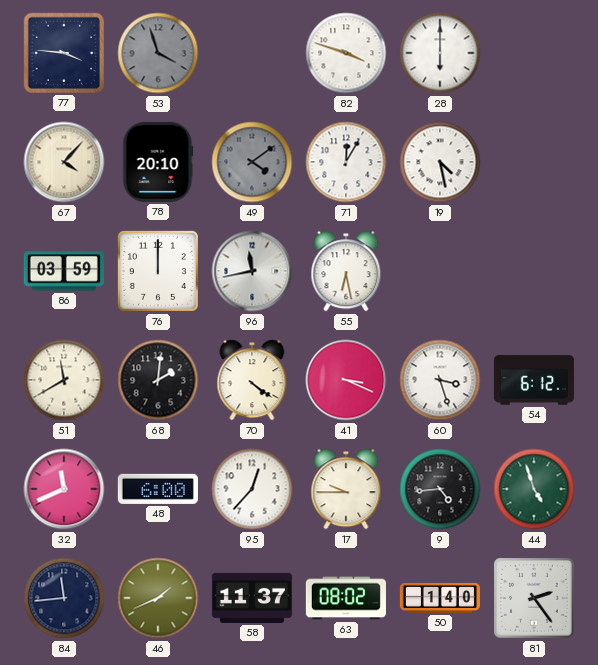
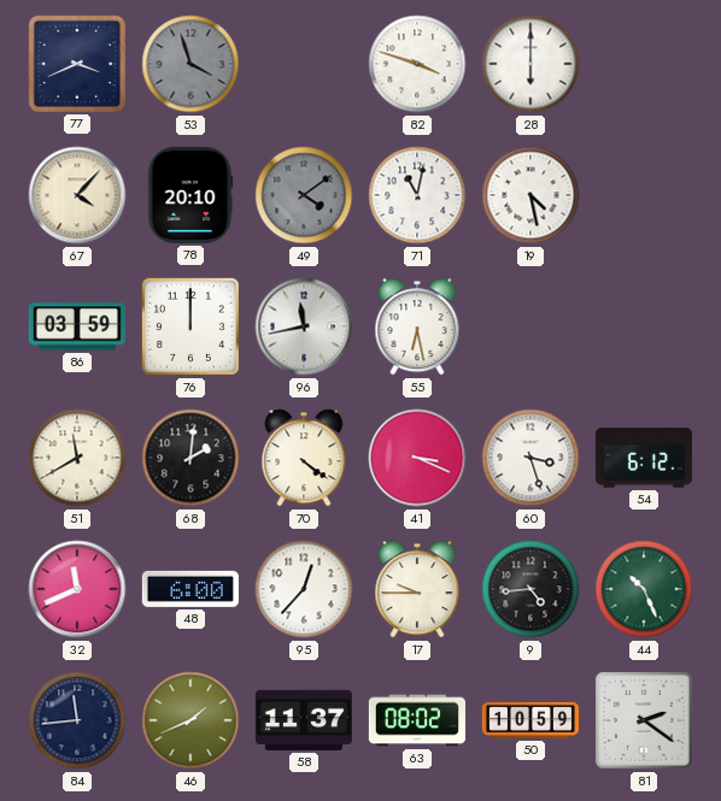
77: 3:46 -> 3:41 (77, 64)
71: 12:05 -> 11:02 (417, 195)
44: 4:57 -> 10:26 (644, 589)
50: 1:40 -> 10:59 (531, 720)
81: 2:24 -> 2:21 (644, 720)
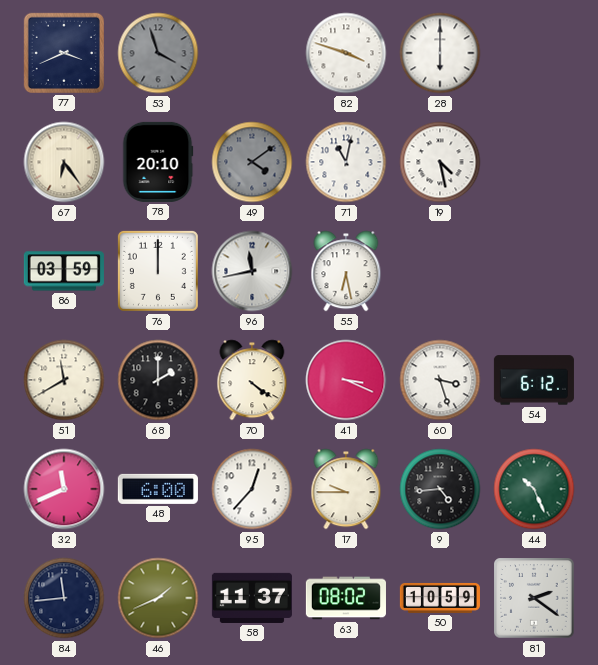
67: 4:07 -> 6:24 (64, 162)
68: 2:01 -> 2:00 (158, 380)
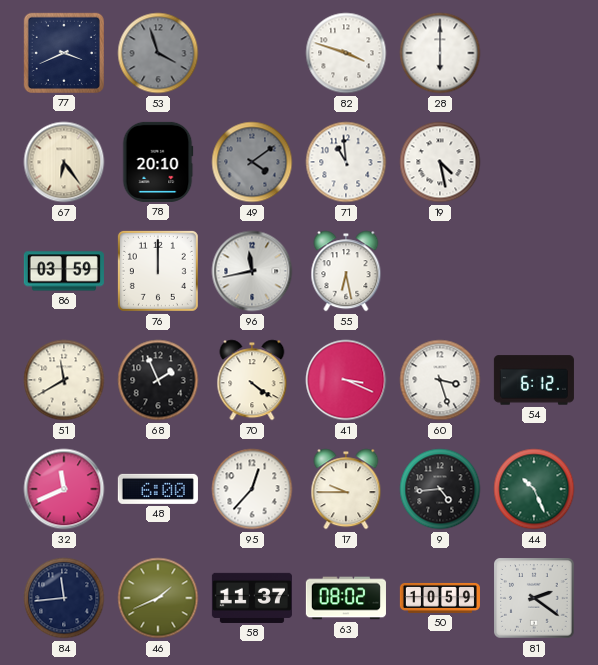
71: 11:02 -> 10:59 (346, 162)
68: 2:00 -> 1:56 (158, 380)
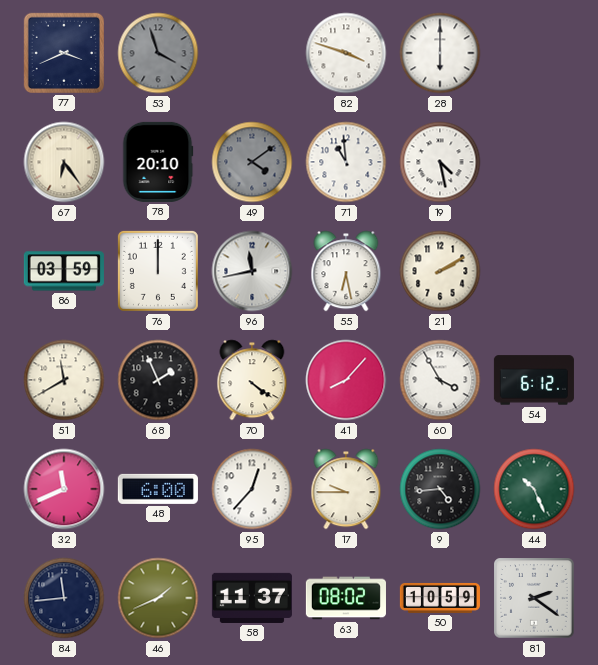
21: none -> 2:10 (440, 271)
41: 3:19 -> 8:07 (346, 380)
60: 3:27 -> 3:55 (440, 380)
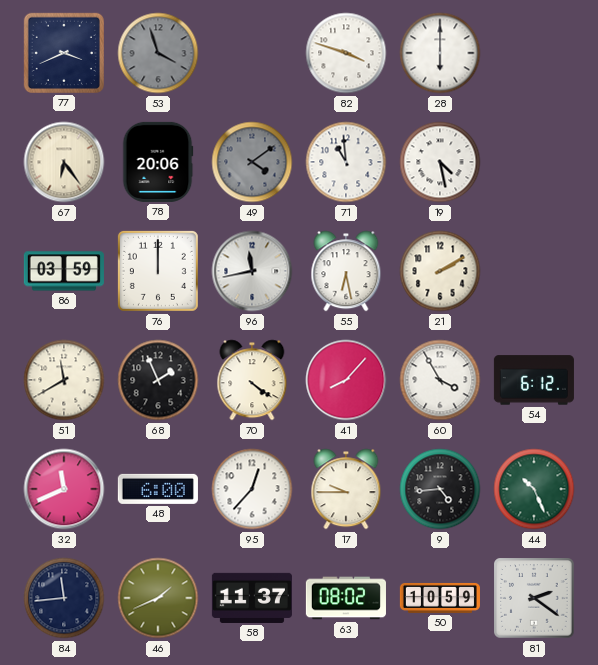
78: 20:10 -> 20:06 (158, 162)
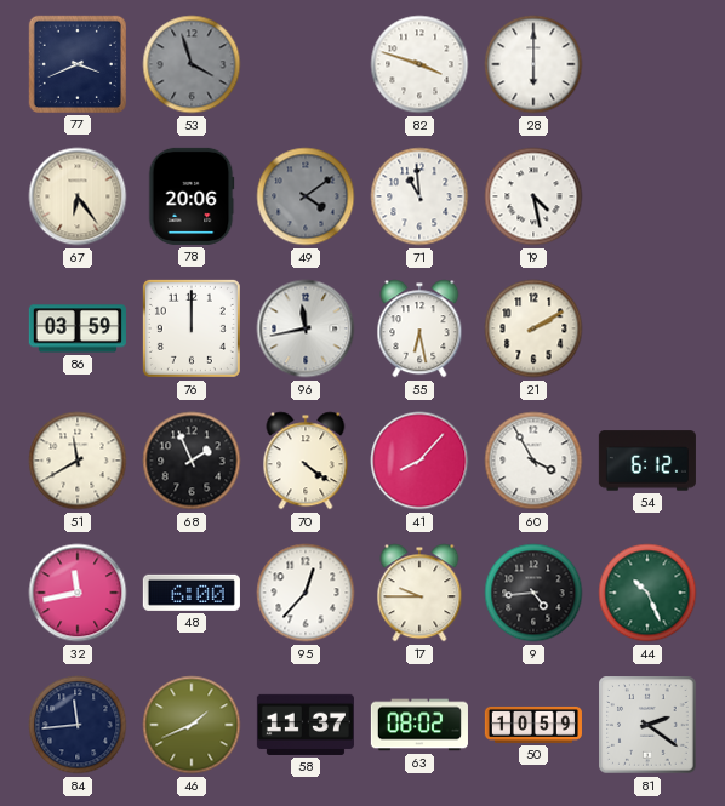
32: 11:41 -> 11:43 (78, 593)
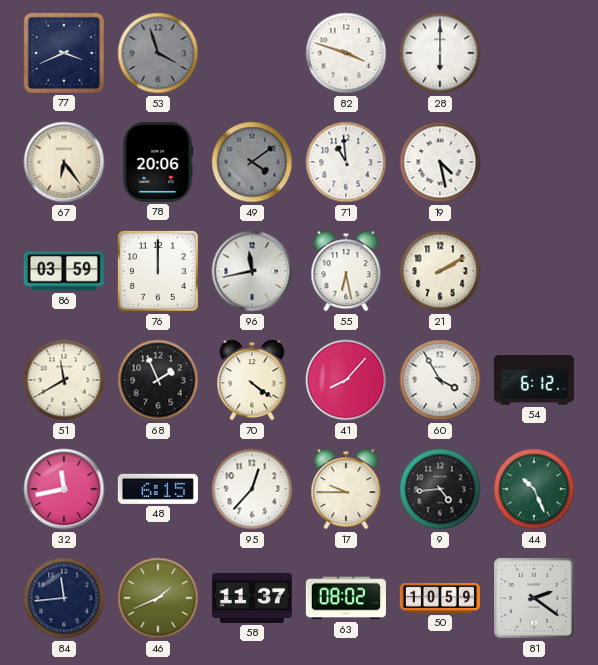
48: 6:00 -> 6:15 (158, 489)
